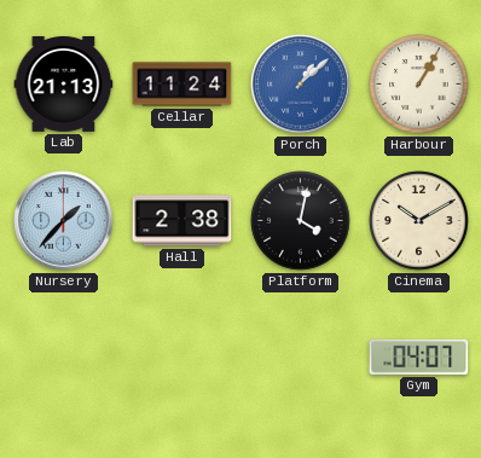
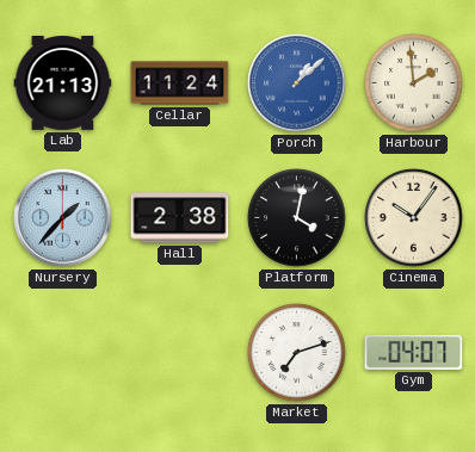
Harbour: 1:05 -> 1:59 (414, 83)
Cinema: 10:10 -> 10:06 (414, 218)
Market: none -> 7:12 (297, 353)
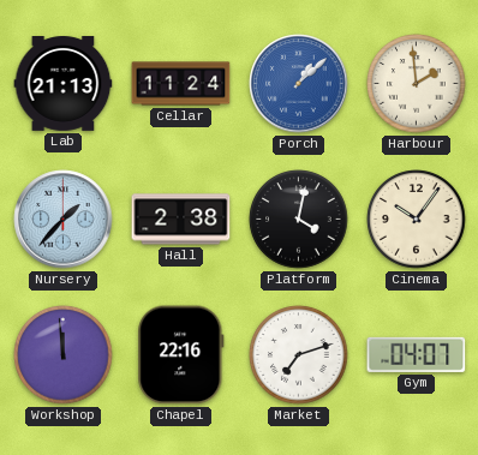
Workshop: none -> 11:59 (64, 355)
Chapel: none -> 22:16 (181, 355)
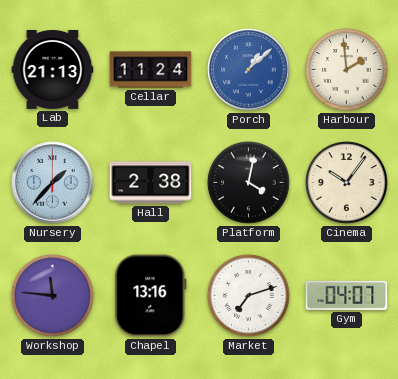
Workshop: 11:59 -> 11:46 (53, 296)
Chapel: 22:16 -> 13:16 (151, 296)
